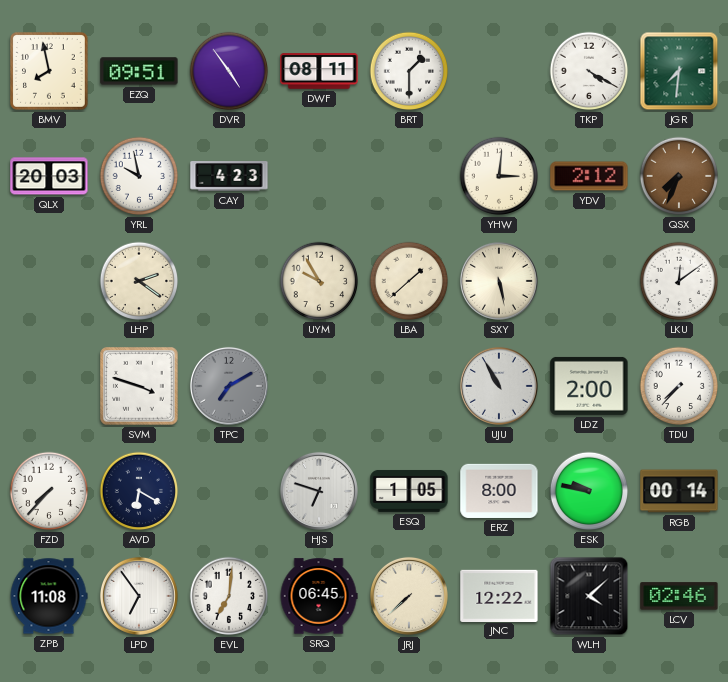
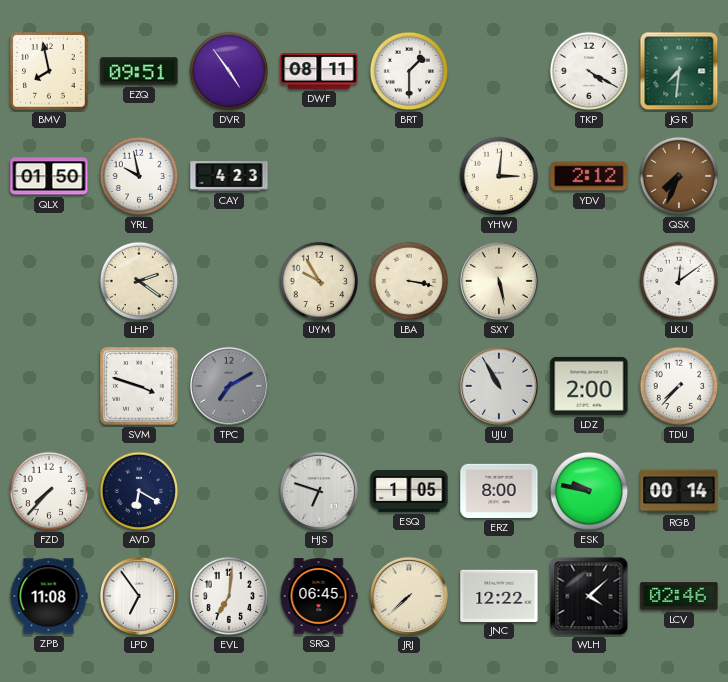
QLX: 20:03 -> 01:50 (49, 176)
LBA: 1:38 -> 3:17 (409, 281)
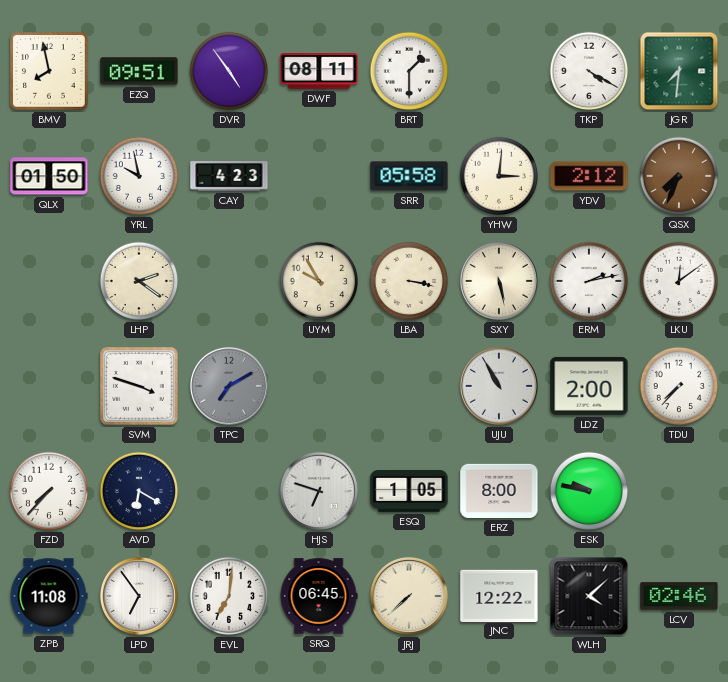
SRR: none -> 05:58 (409, 176)
ERM: none -> 2:13 (589, 281)
RGB: 00:14 -> none (679, 491)
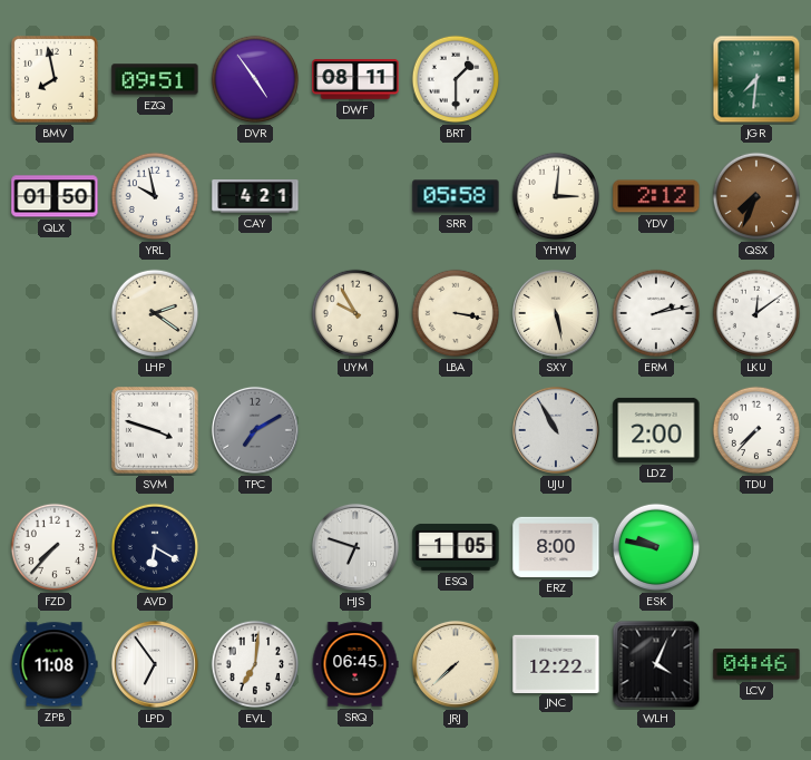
TKP: 4:20 -> none (589, 71)
CAY: 4:23 -> 4:21 (255, 196)
WLH: 4:08 -> 4:04 (656, 664)
LCV: 02:46 -> 04:46 (756, 664)
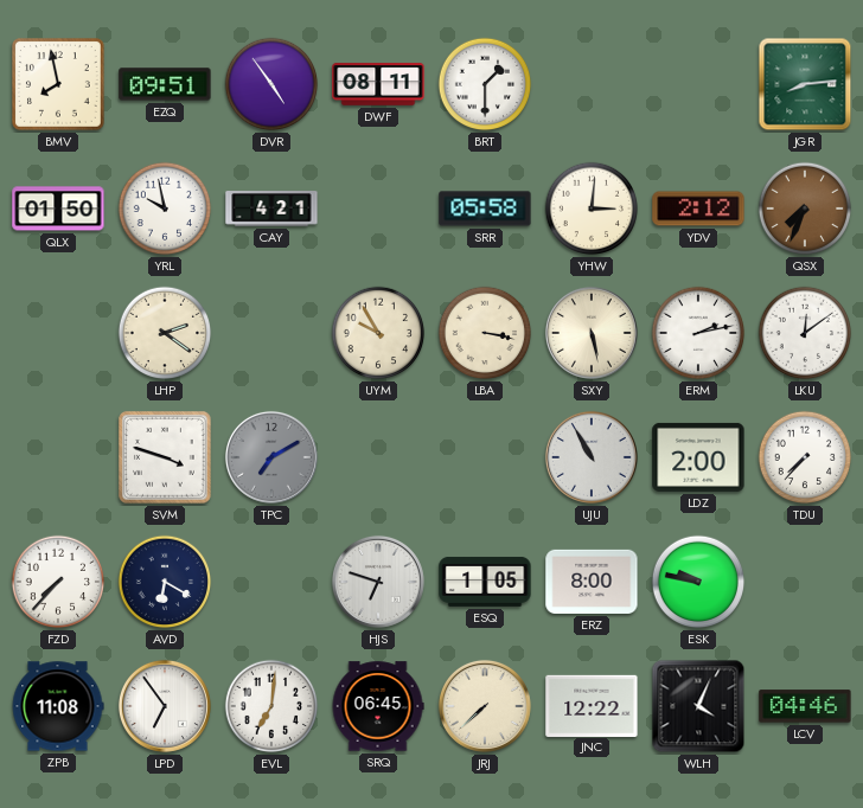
JGR: 7:31 -> 8:14 (805, 84)
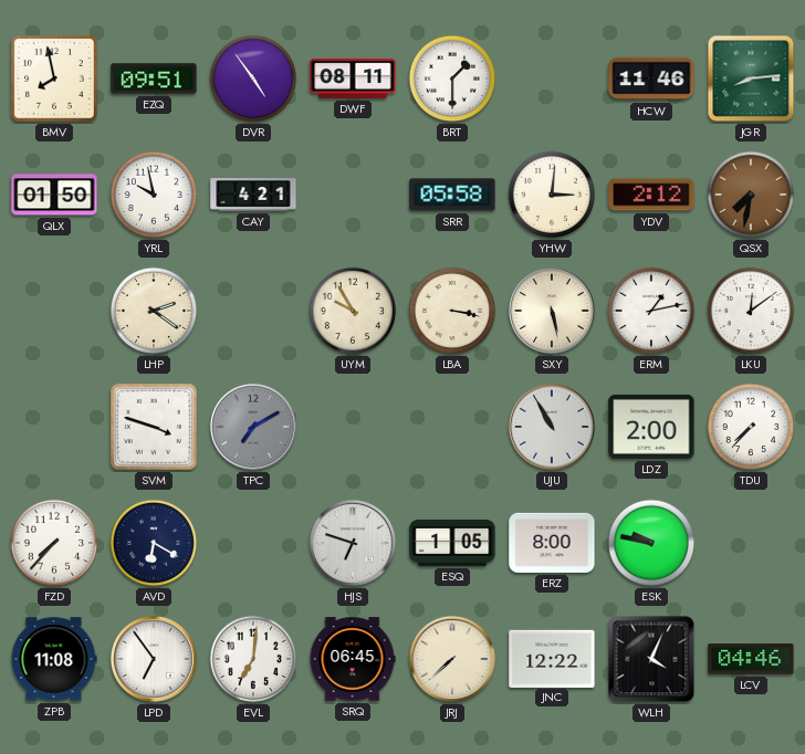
HCW: none -> 11:46 (651, 78)
QSX: 7:34 -> 7:32 (751, 195)
ERM: 2:13 -> 1:13 (651, 311)
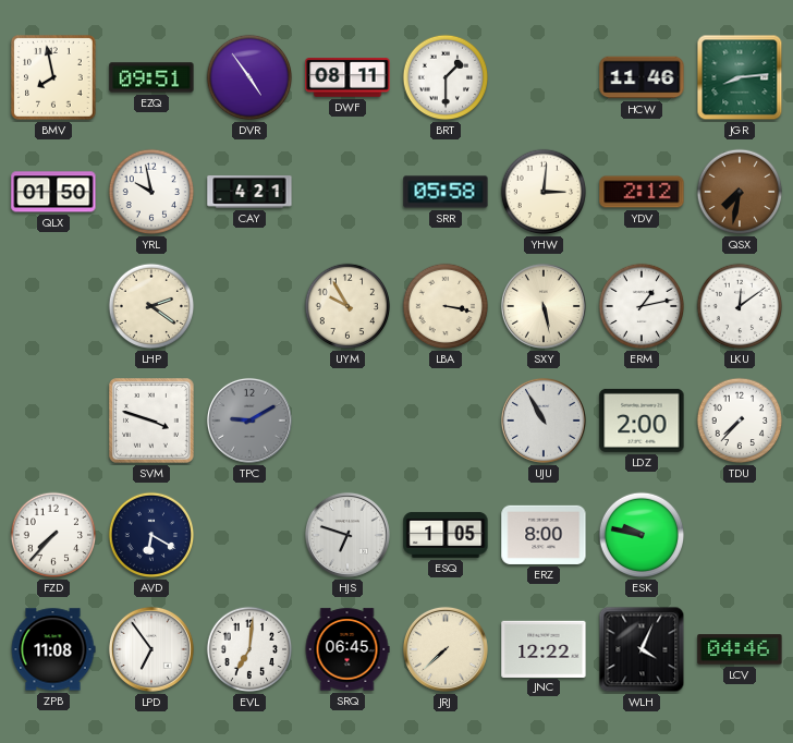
TPC: 7:10 -> 9:10 (249, 421)
